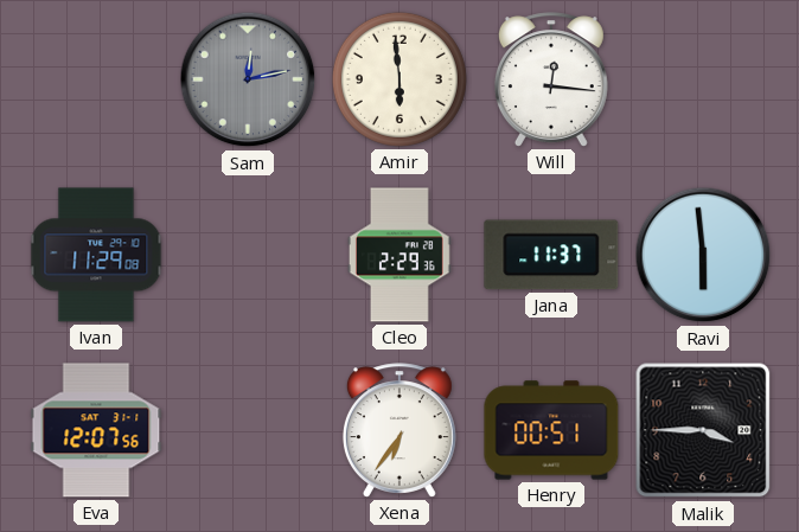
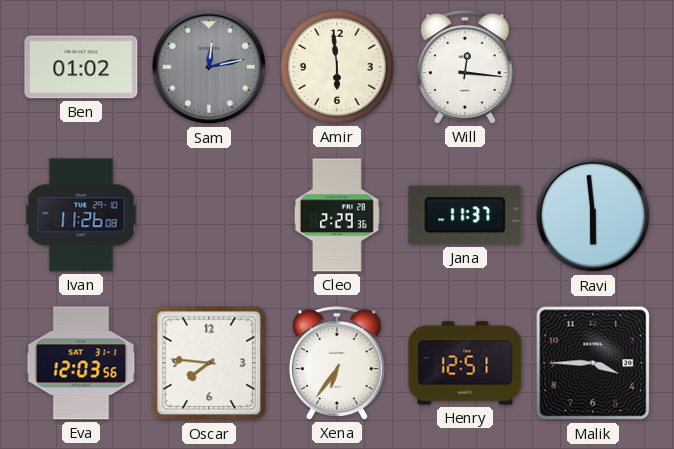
Ben: none -> 01:02 (81, 67)
Ivan: 11:29 -> 11:26 (81, 215)
Eva: 12:07 -> 12:03 (81, 363)
Oscar: none -> 7:46 (209, 363)
Henry: 00:51 -> 12:51 (465, 363)
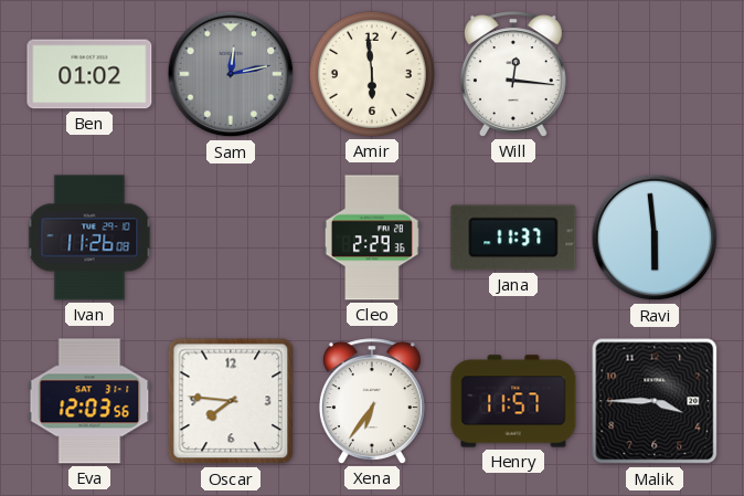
Henry: 12:51 -> 11:57 (513, 401)
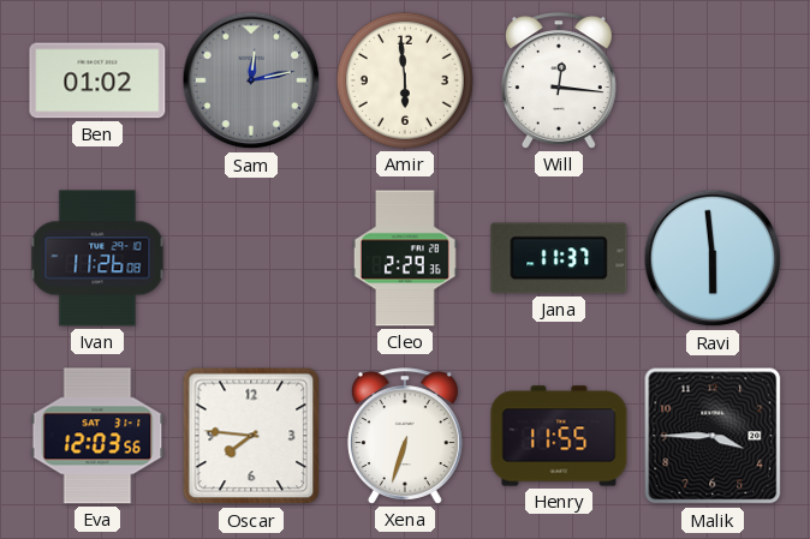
Xena: 6:36 -> 6:33 (405, 436)
Henry: 11:57 -> 11:55 (559, 436)
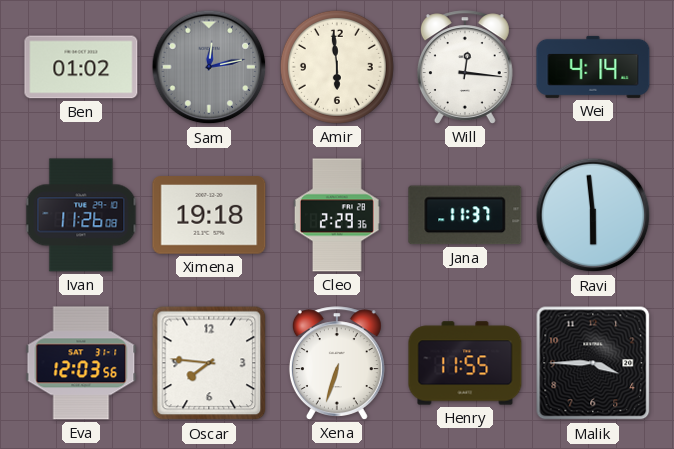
Wei: none -> 4:14 (593, 67)
Ximena: none -> 19:18 (209, 215)
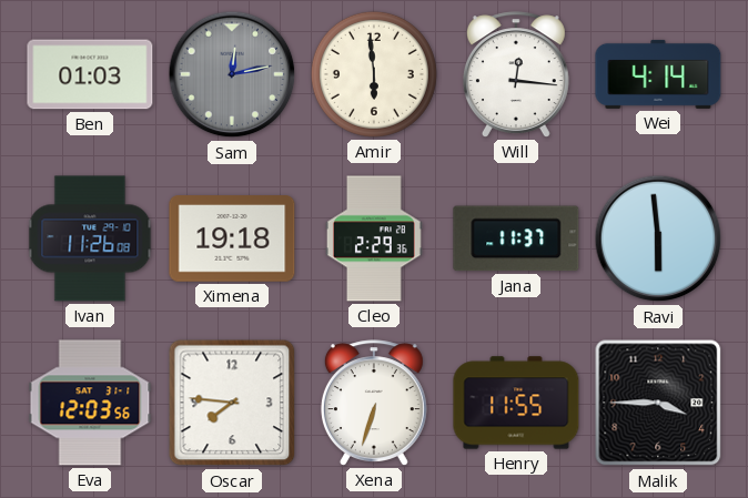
Ben: 01:02 -> 01:03 (90, 74)
